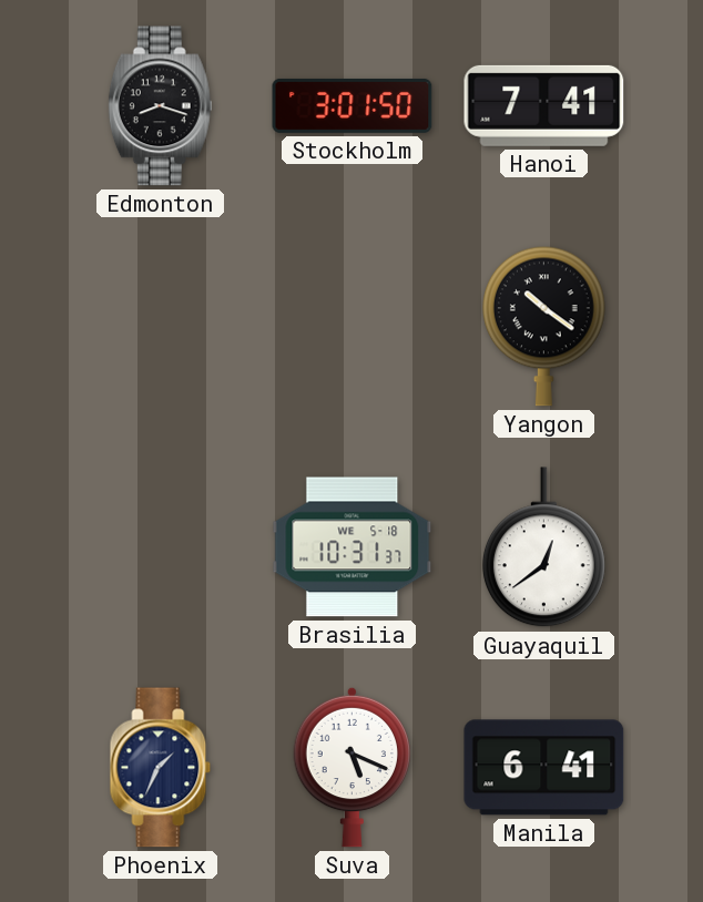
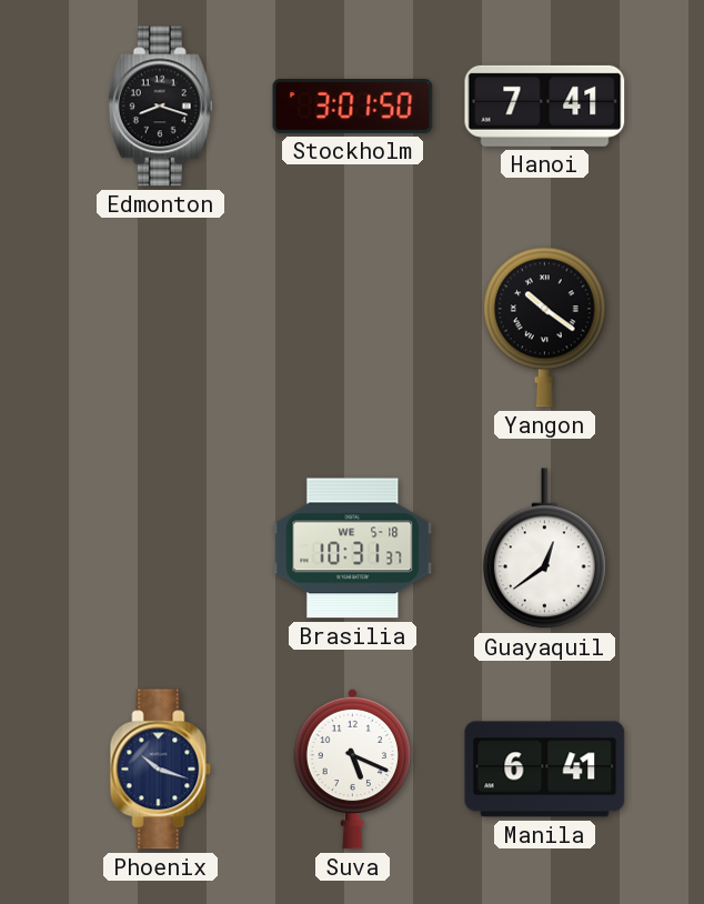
Phoenix: 1:34 -> 10:18 (161, 770)
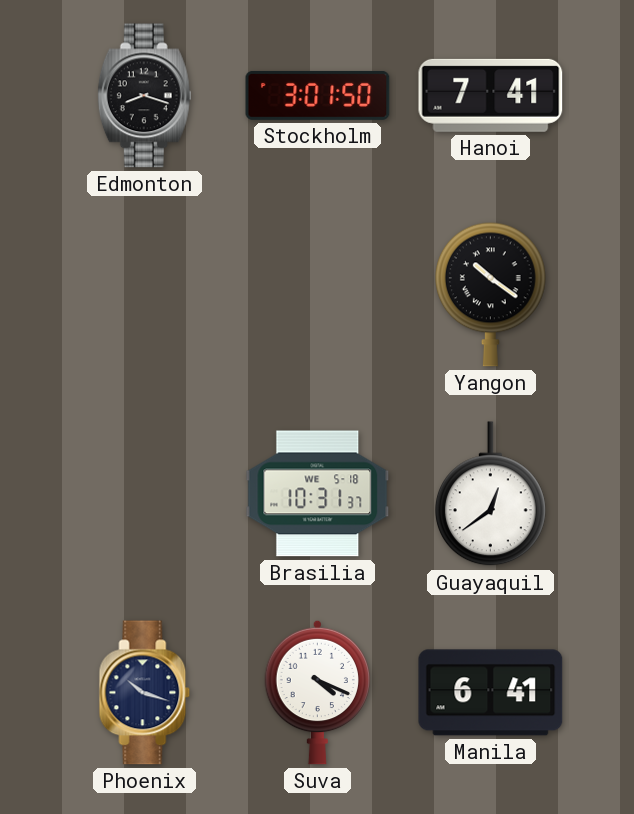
Suva: 5:19 -> 4:19 (318, 692)
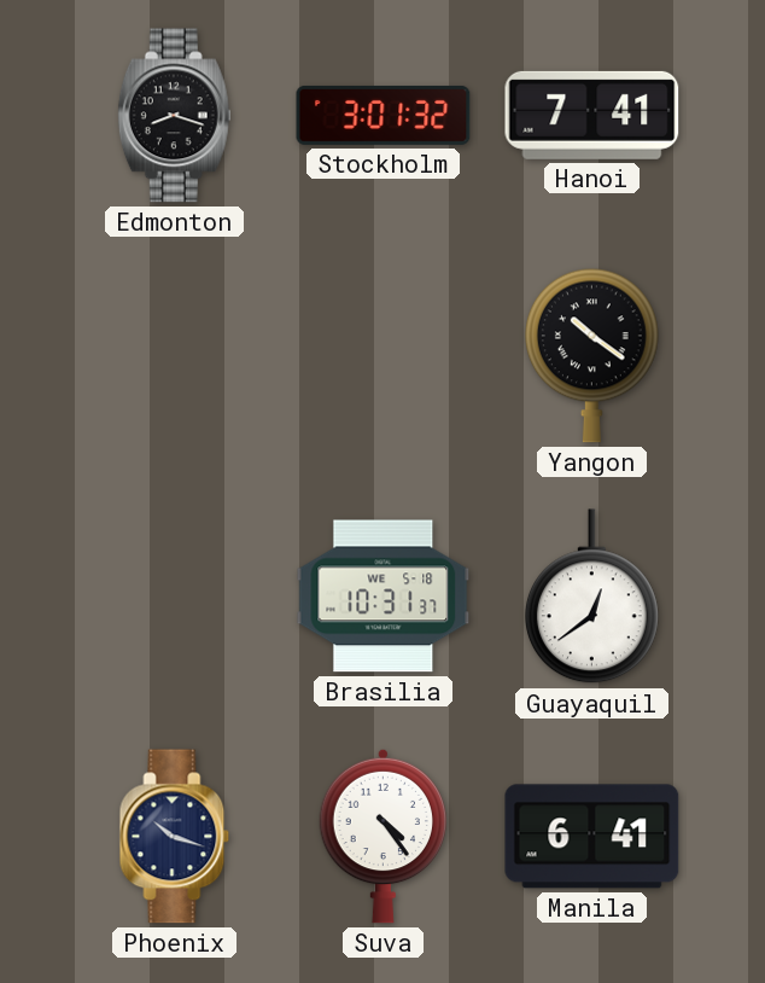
Stockholm: 3:01:50 -> 3:01:32 (384, 115)
Suva: 4:19 -> 4:24 (384, 836)
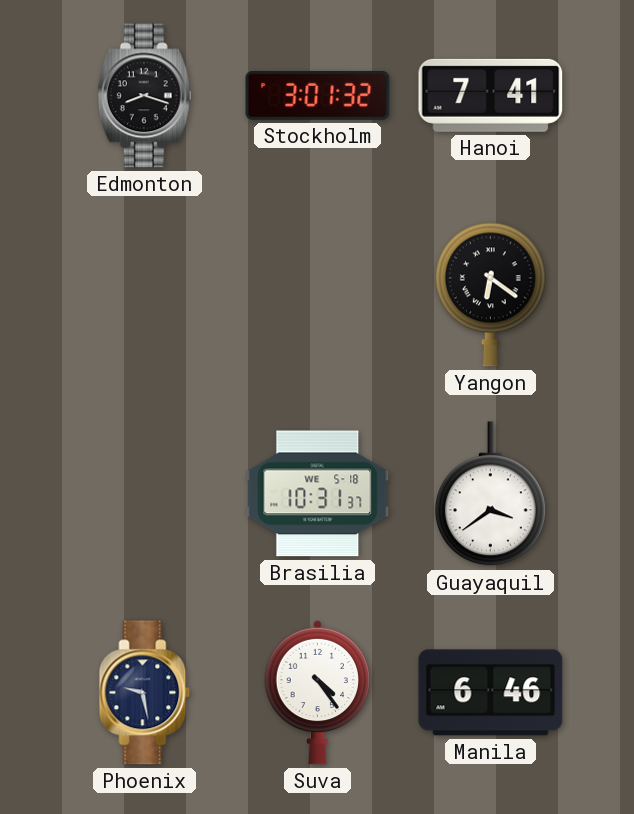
Yangon: 10:21 -> 6:21 (490, 294)
Guayaquil: 12:39 -> 3:39 (490, 494)
Phoenix: 10:18 -> 9:28 (145, 693)
Manila: 6:41 -> 6:46 (491, 693)
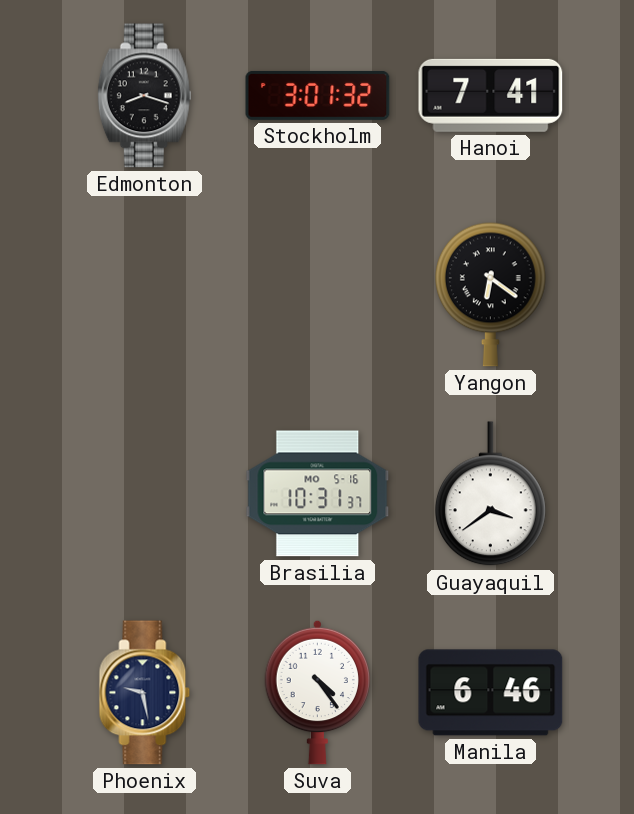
Brasilia date: WE 5-18 -> MO 5-16 (318, 494)
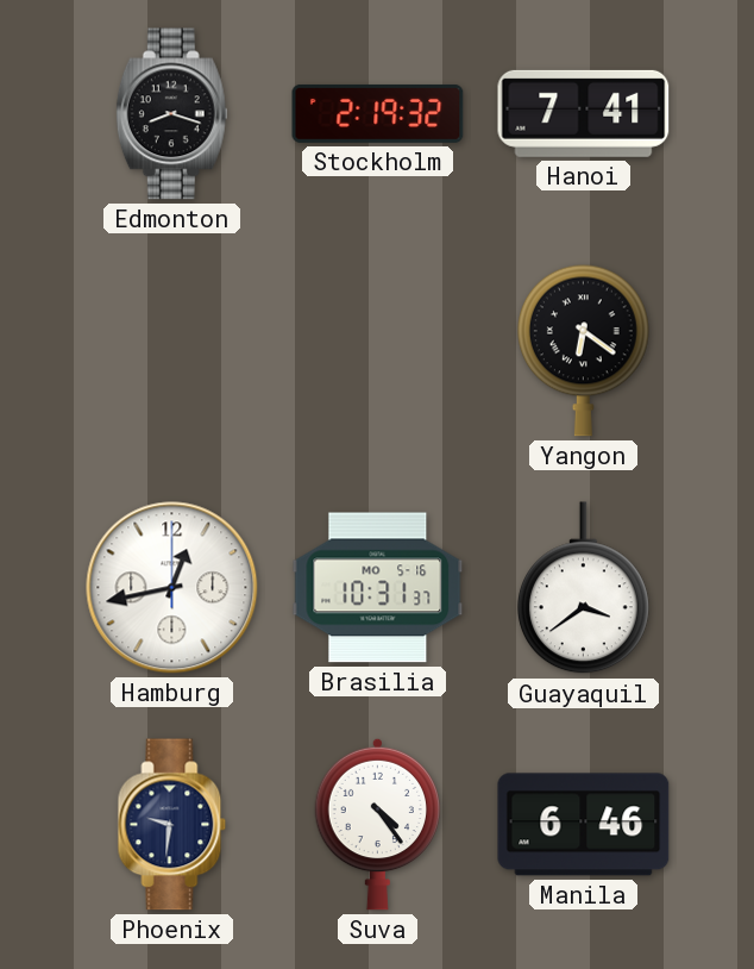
Stockholm: 3:01 -> 2:19 (378, 113)
Hamburg: none -> 12:43 (172, 588)
Phoenix: 9:28 -> 9:31 (172, 825)
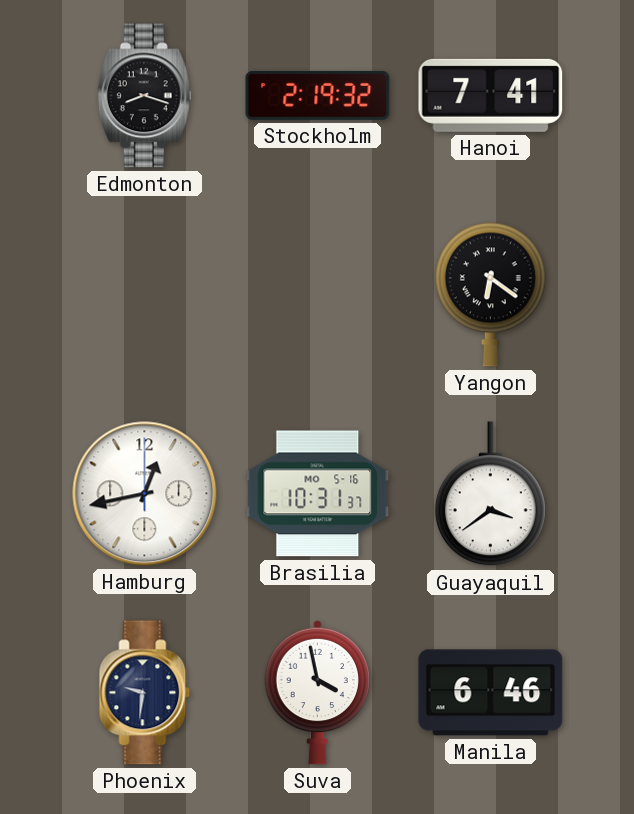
Suva: 4:24 -> 3:58 (318, 692)
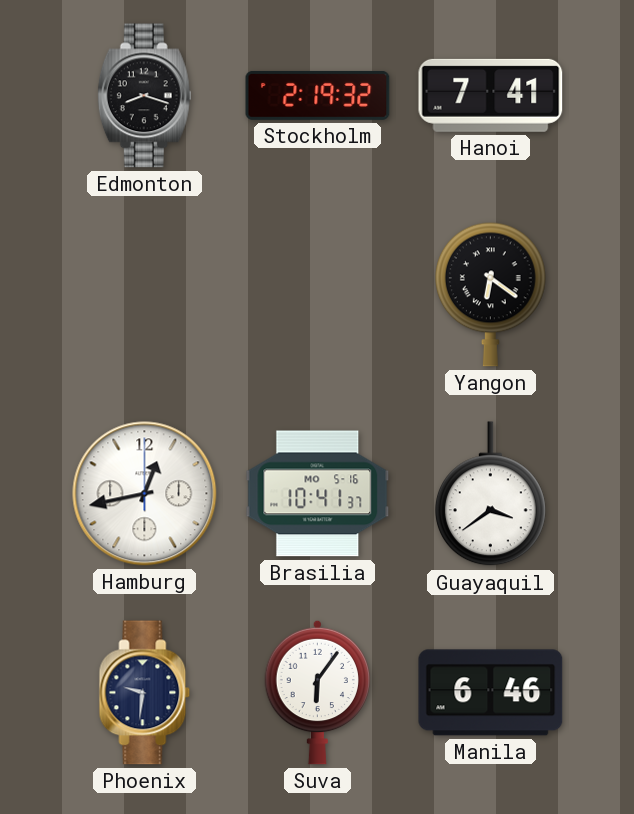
Brasilia: 10:31 -> 10:41 (318, 494)
Suva: 3:58 -> 6:06 (318, 692)
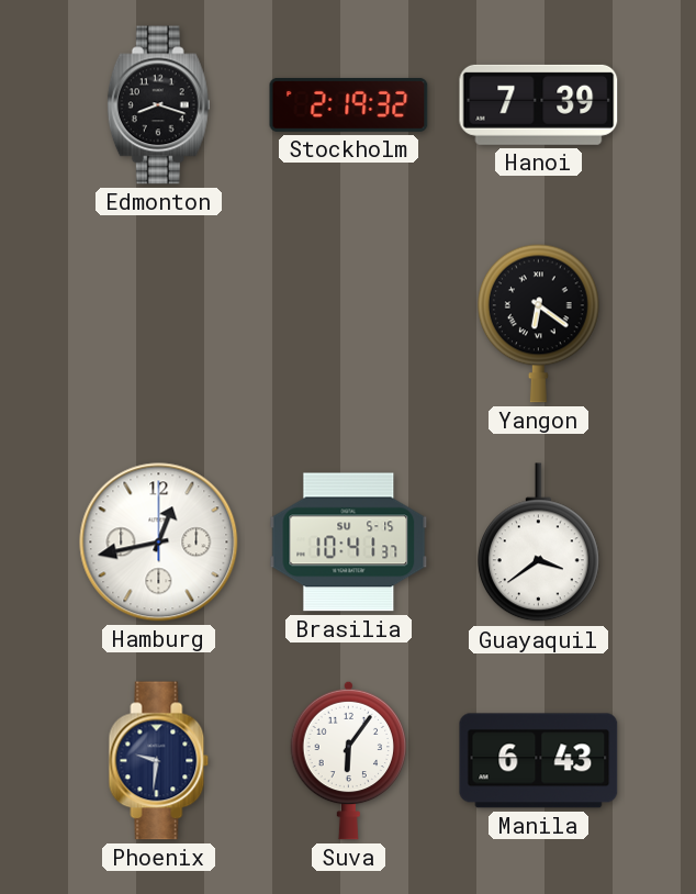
Hanoi: 7:41 -> 7:39 (539, 104)
Brasilia date: MO 5-16 -> SU 5-15 (349, 543)
Manila: 6:46 -> 6:43 (539, 761)
